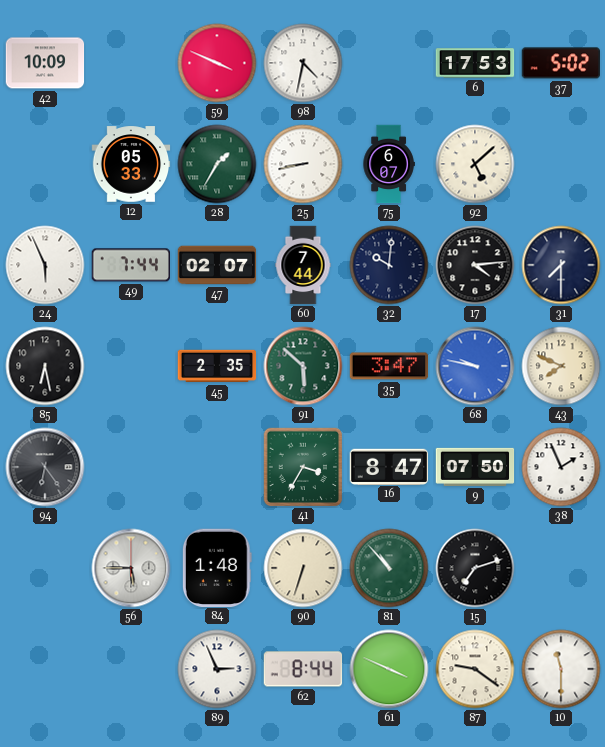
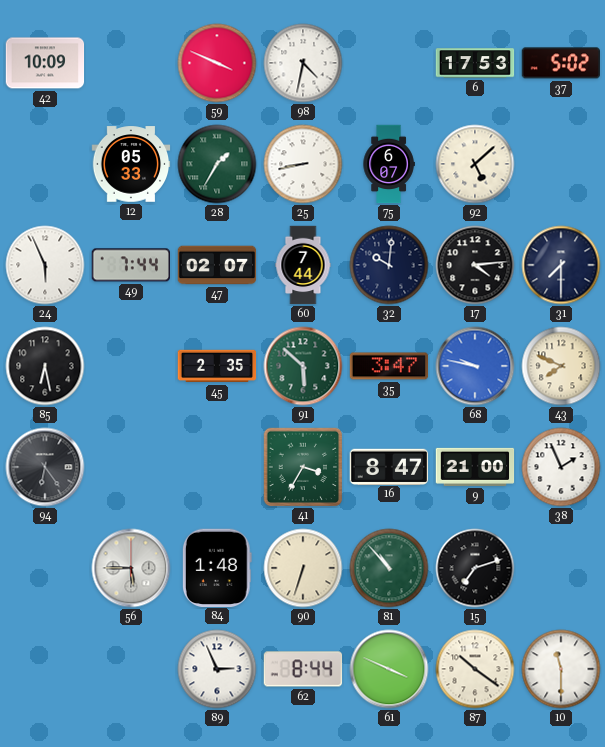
9: 07:50 -> 21:00 (475, 467)
87: 9:21 -> 10:21 (475, 669)
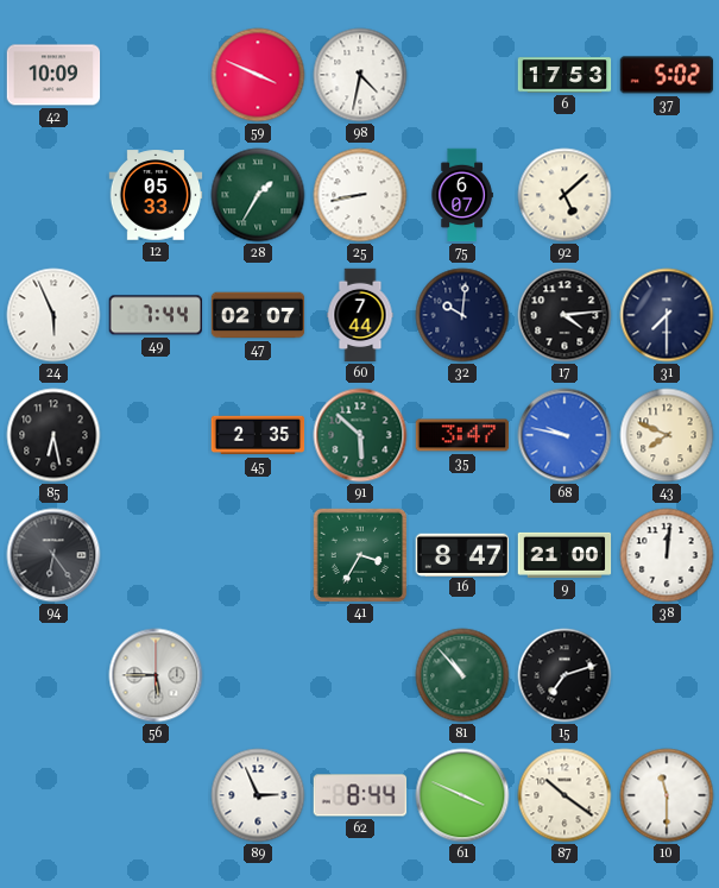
38: 1:56 -> 12:01 (667, 555)
84: 1:48 -> none (217, 567)
90: 6:33 -> none (303, 568)
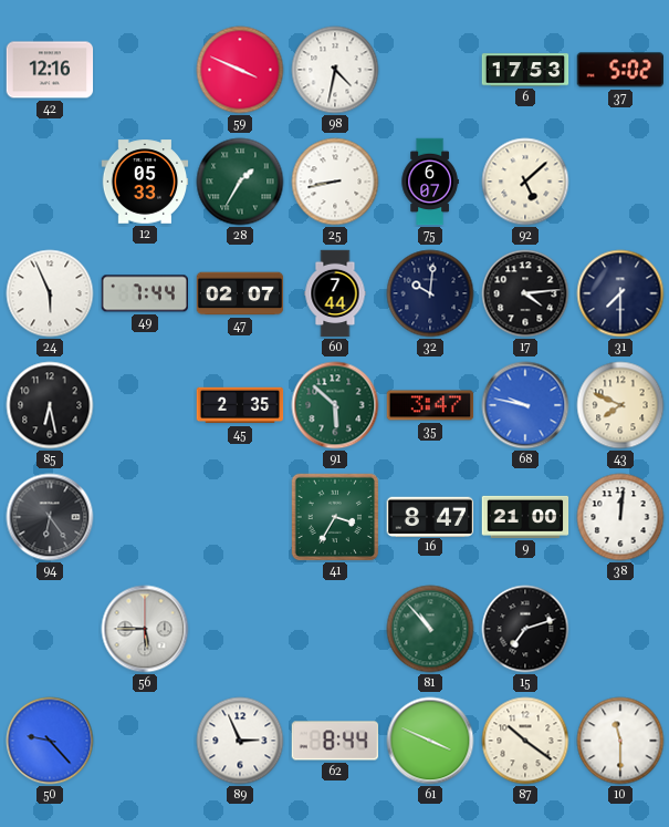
42: 10:09 -> 12:16 (50, 70)
50: none -> 9:23 (50, 741)
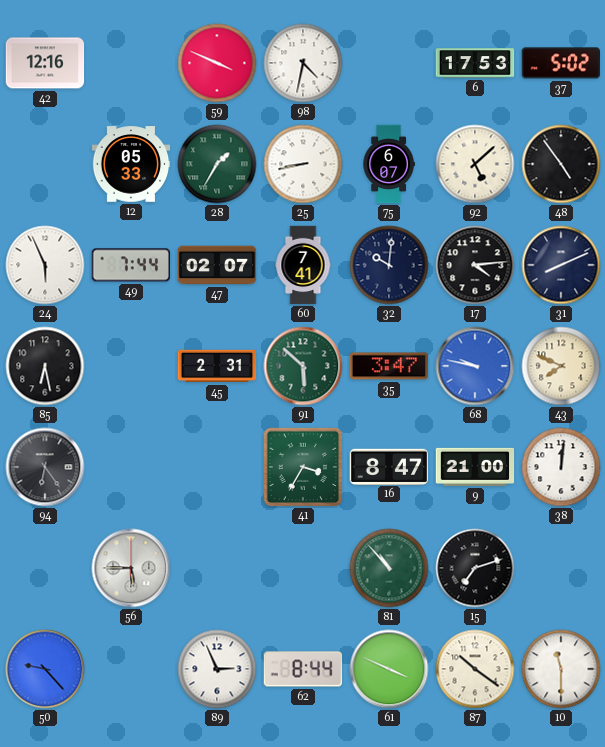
48: none -> 4:54 (561, 164)
60: 7:44 -> 7:41 (303, 265)
31: 7:30 -> 8:11 (561, 265)
45: 2:35 -> 2:31 (217, 366)
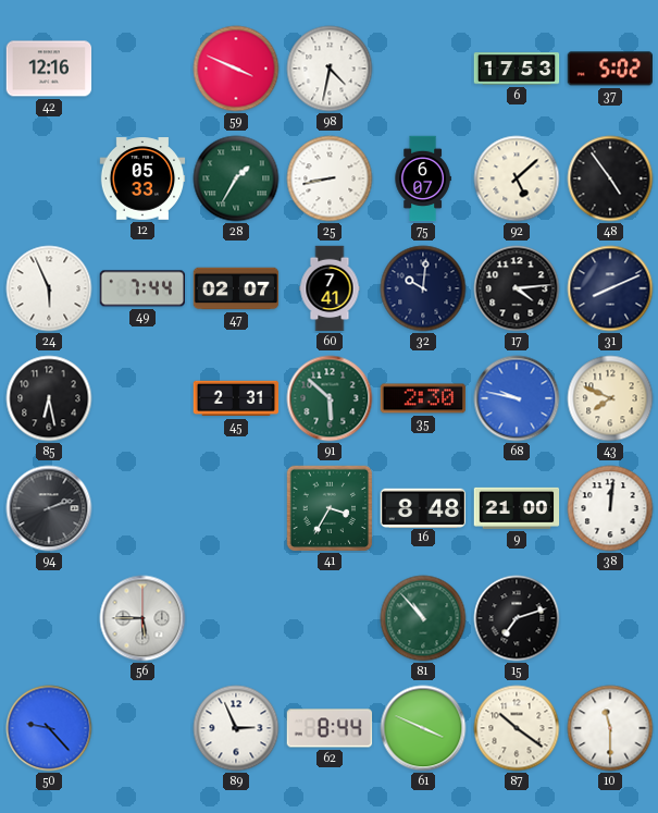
35: 3:47 -> 2:30 (423, 398)
94: 6:24 -> 2:12 (49, 508)
16: 8:47 -> 8:48 (423, 507)
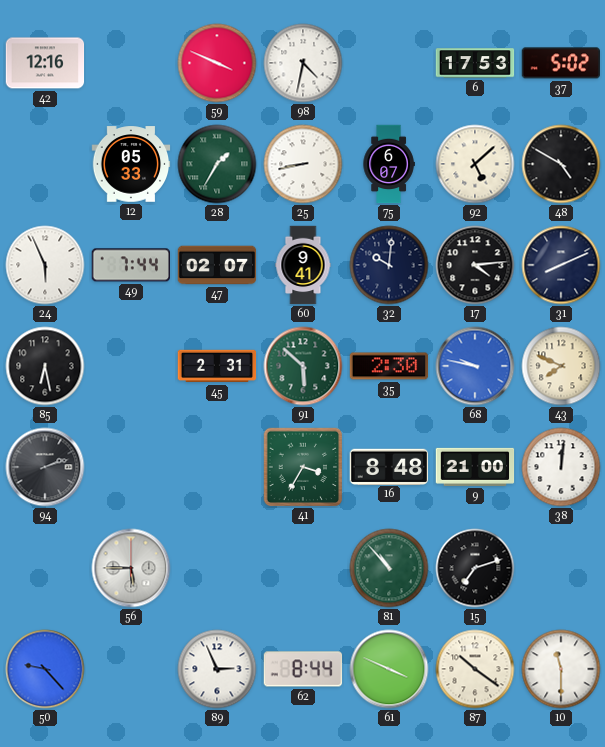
48: 4:54 -> 4:50 (561, 164)
60: 7:41 -> 9:41 (303, 265)
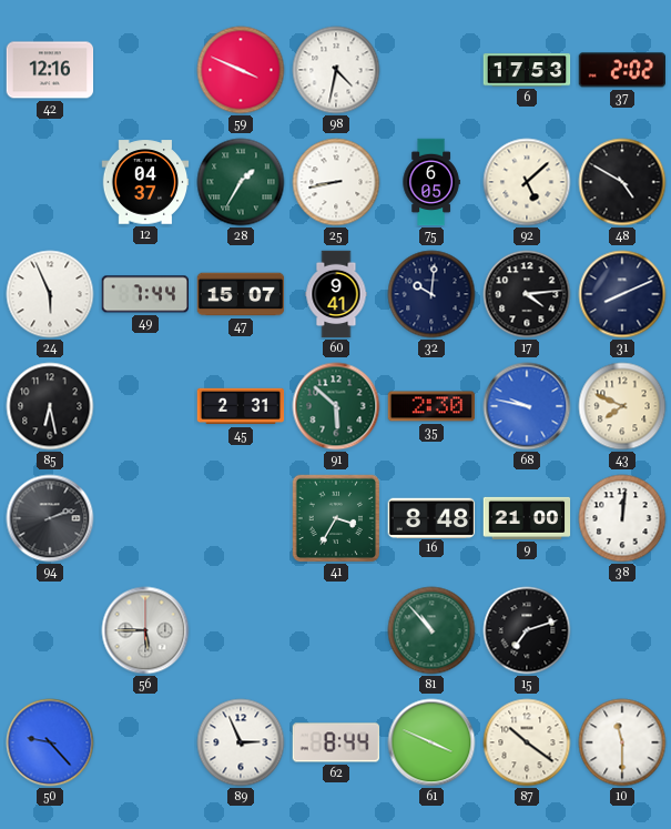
37: 5:02 -> 2:02 (621, 70)
12: 05:33 -> 04:37 (145, 182)
75: 6:07 -> 6:05 (431, 182)
47: 02:07 -> 15:07 (241, 294)
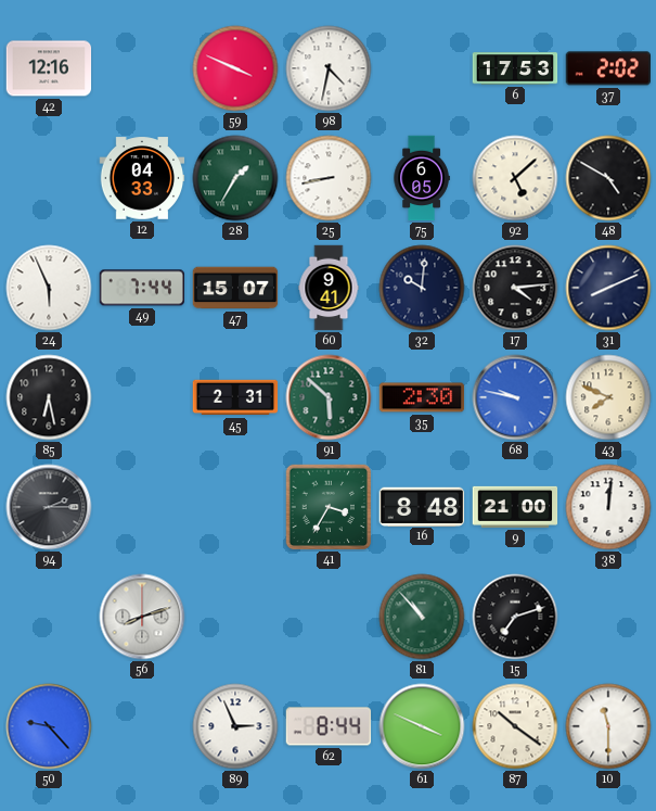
12: 04:37 -> 04:33 (142, 178)
94: 2:12 -> 2:15 (49, 507)
56: 5:45 -> 8:12 (142, 617)
